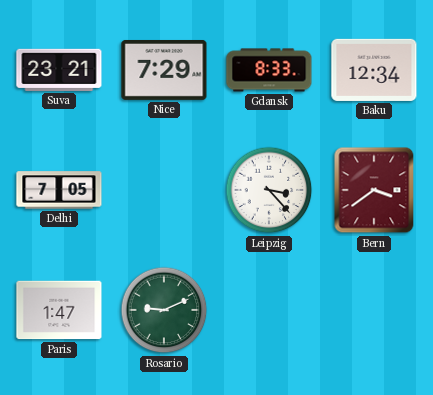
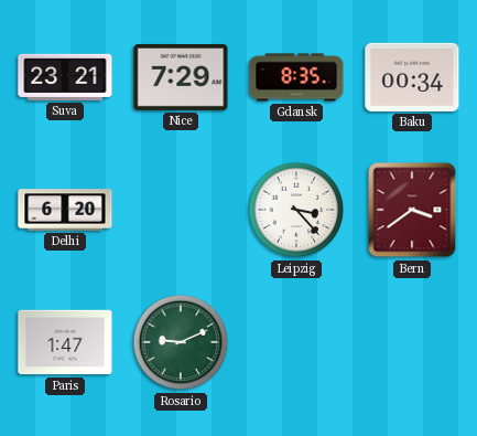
Gdansk: 8:33 -> 8:35 (296, 77)
Baku: 12:34 -> 00:34 (412, 77)
Delhi: 7:05 -> 6:20 (65, 210)
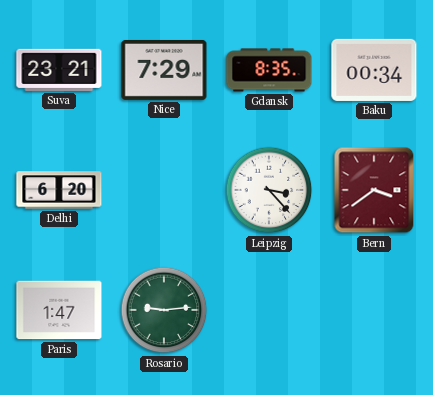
Rosario: 9:11 -> 9:14 (164, 310)
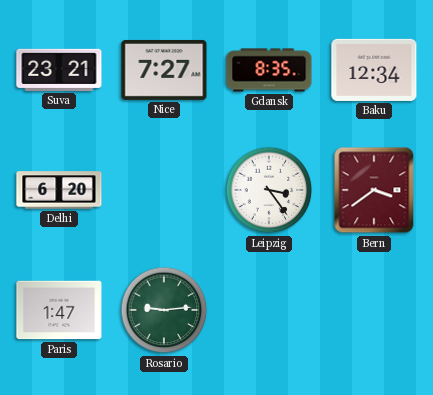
Nice: 7:29 -> 7:27 (164, 70)
Baku: 00:34 -> 12:34 (374, 70)
Leipzig: 3:23 -> 3:24 (269, 190)
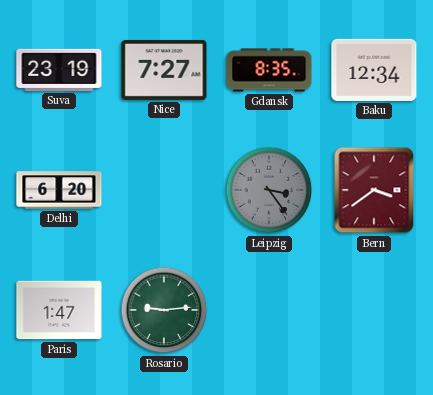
Suva: 23:21 -> 23:19 (59, 70)
Leipzig dial: white -> grey (269, 190)
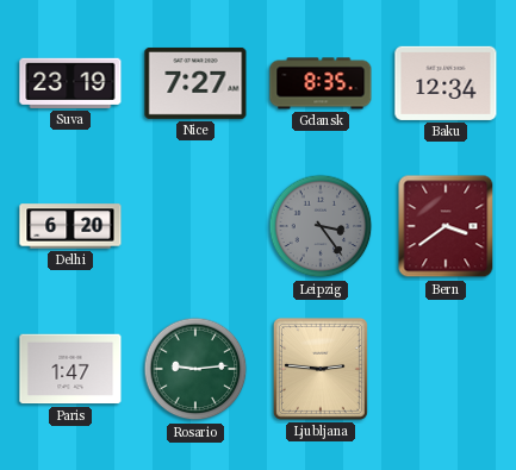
Ljubljana: none -> 2:46 (321, 369)
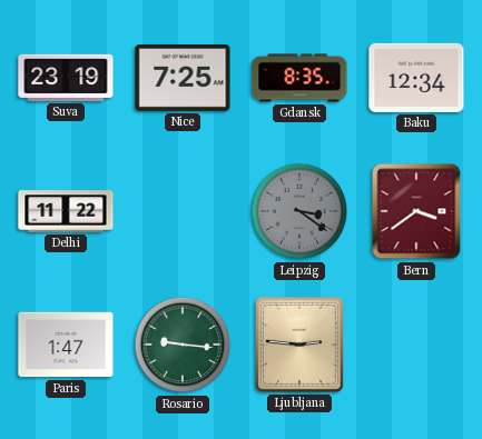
Nice: 7:27 -> 7:25 (183, 78)
Delhi: 6:20 -> 11:22 (66, 211)
Leipzig: 3:24 -> 3:21 (299, 211)
Rosario: 9:14 -> 9:16 (183, 345)
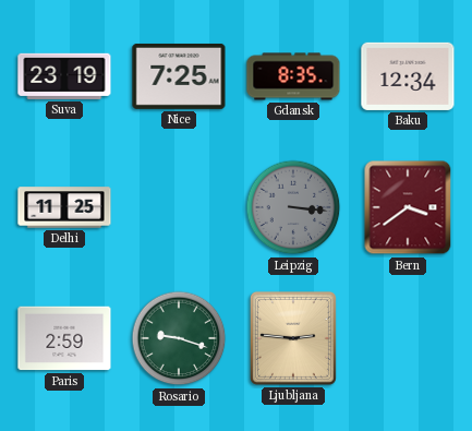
Delhi: 11:22 -> 11:25 (64, 207)
Leipzig: 3:21 -> 3:16 (293, 207)
Paris: 1:47 -> 2:59 (64, 338)
Rosario: 9:16 -> 9:18 (179, 338)
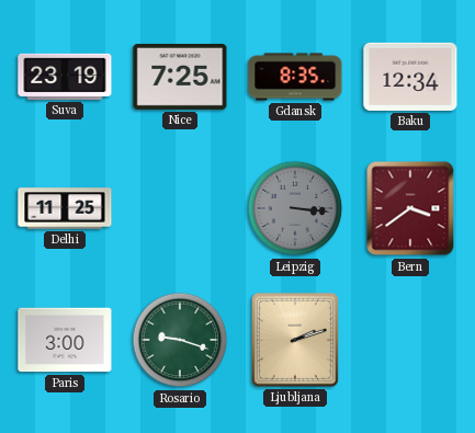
Paris: 2:59 -> 3:00 (65, 340)
Ljubljana: 2:46 -> 2:12 (295, 340)
